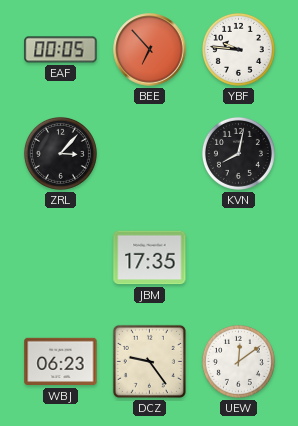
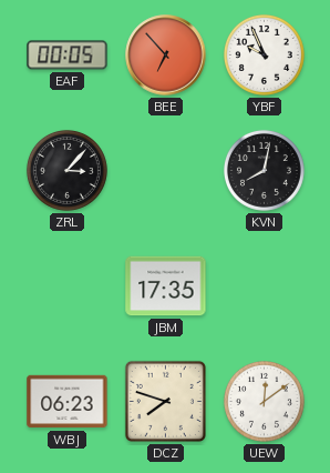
YBF: 9:46 -> 9:56 (264, 54)
DCZ: 9:24 -> 7:48 (165, 401)
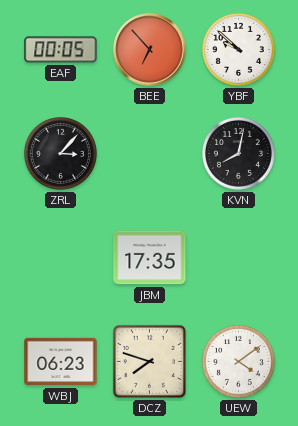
YBF: 9:56 -> 9:52 (238, 49)
UEW: 12:09 -> 4:09 (238, 361)
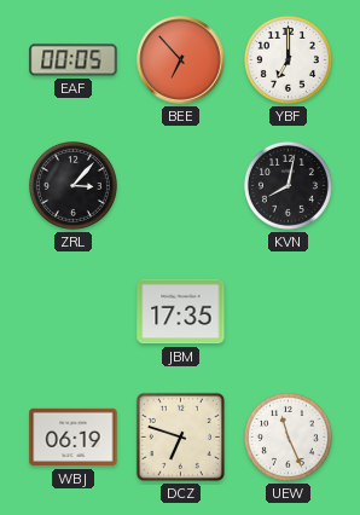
YBF: 9:52 -> 7:00 (288, 59)
WBJ: 06:23 -> 06:19 (74, 438)
DCZ: 7:48 -> 6:48 (180, 436)
UEW: 4:09 -> 11:26 (288, 436)
